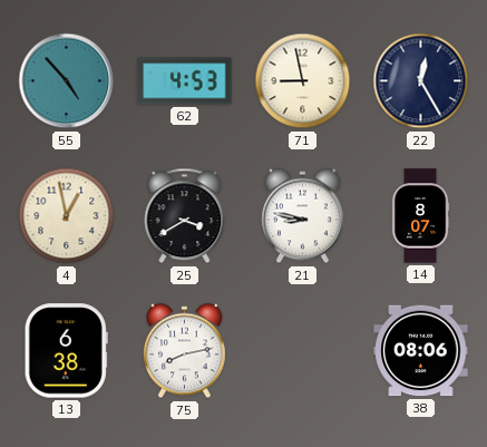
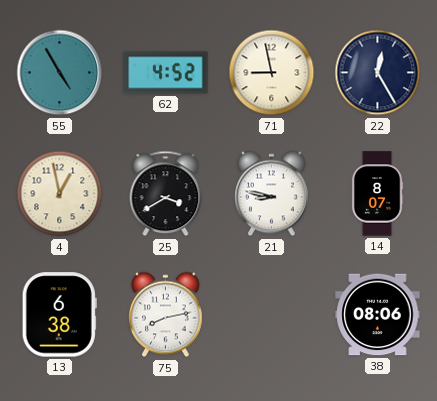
55: 4:53 -> 4:55 (60, 73)
62: 4:53 -> 4:52 (166, 73)
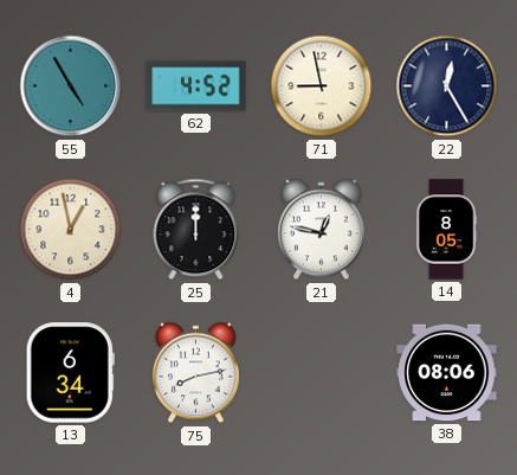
25: 3:40 -> 12:00 (196, 230)
21: 8:47 -> 12:47 (322, 230)
14: 8:07 -> 8:05 (446, 230)
13: 6:38 -> 6:34 (70, 373)
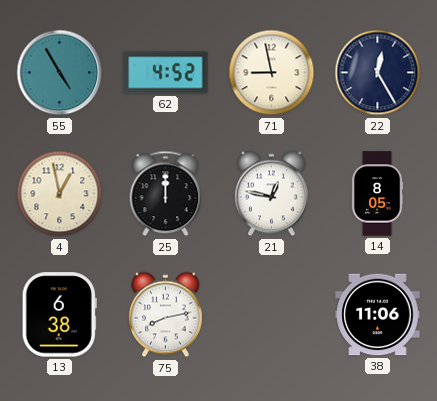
13: 6:34 -> 6:38 (59, 315)
38: 08:06 -> 11:06 (378, 315)
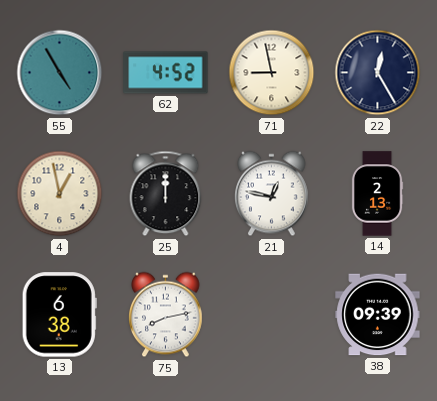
14: 8:05 -> 2:13 (377, 194)
38: 11:06 -> 09:39 (378, 315)
